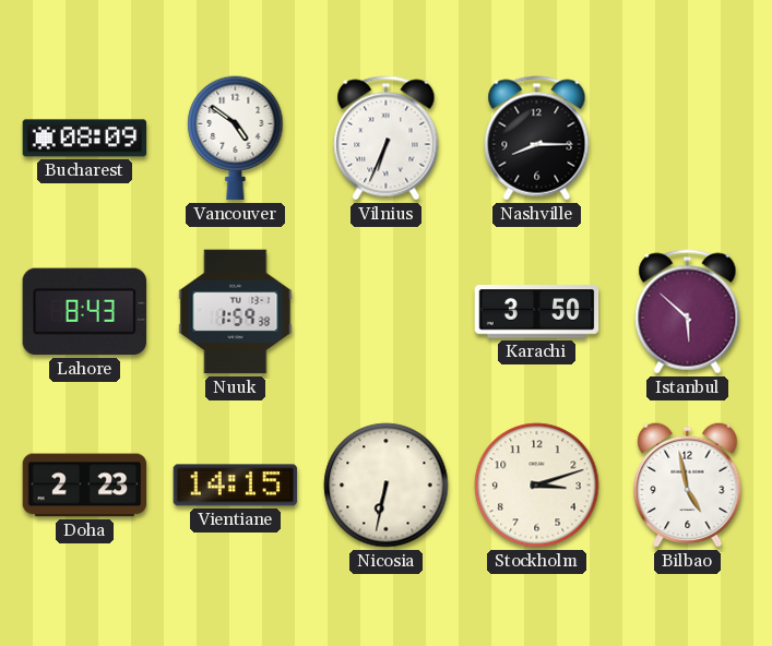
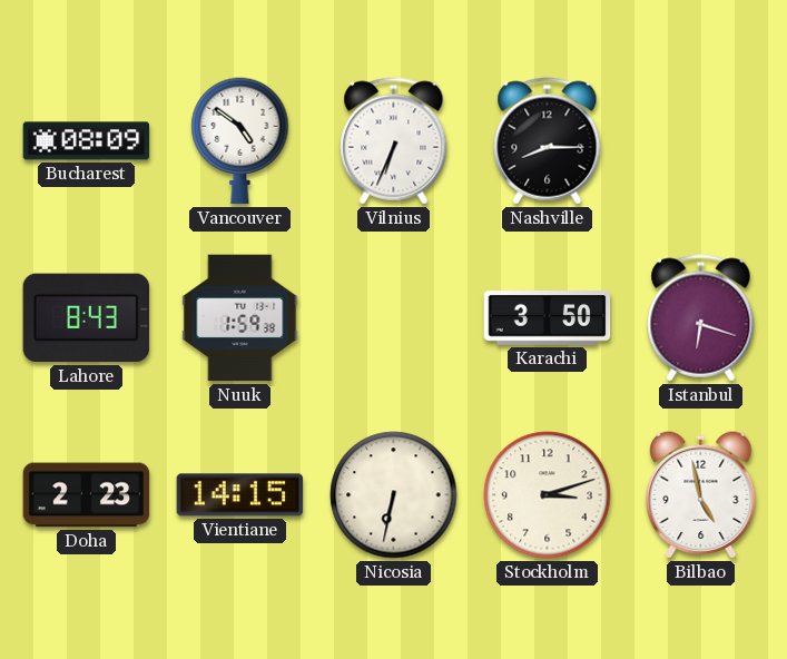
Istanbul: 5:52 -> 6:18 (701, 318)
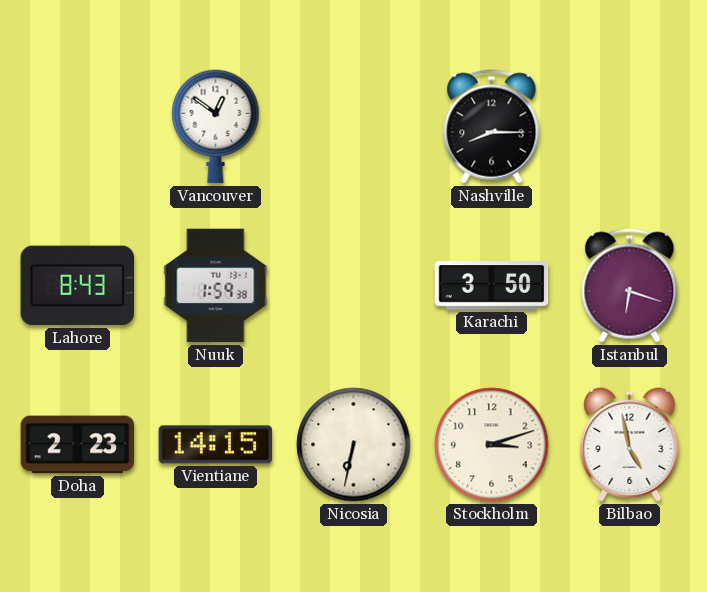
Bucharest: 08:09 -> none (87, 141)
Vancouver: 4:51 -> 12:51 (216, 127)
Vilnius: 6:34 -> none (394, 141)
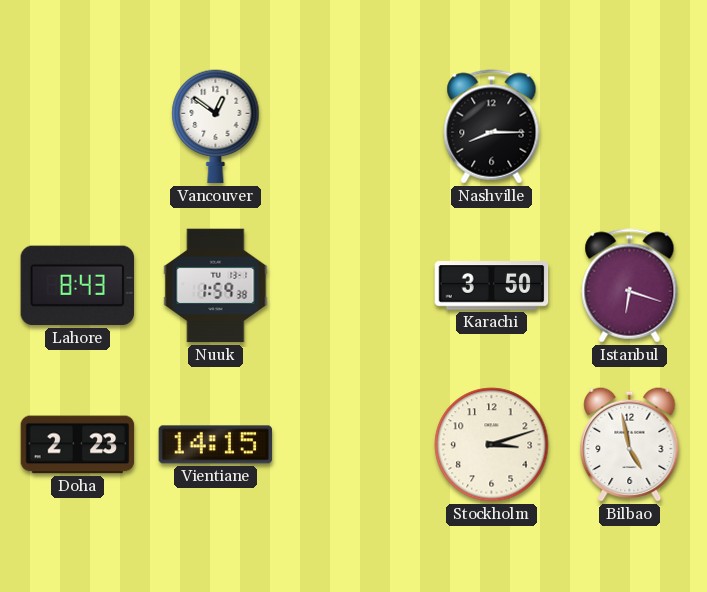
Nicosia: 6:32 -> none (354, 445)
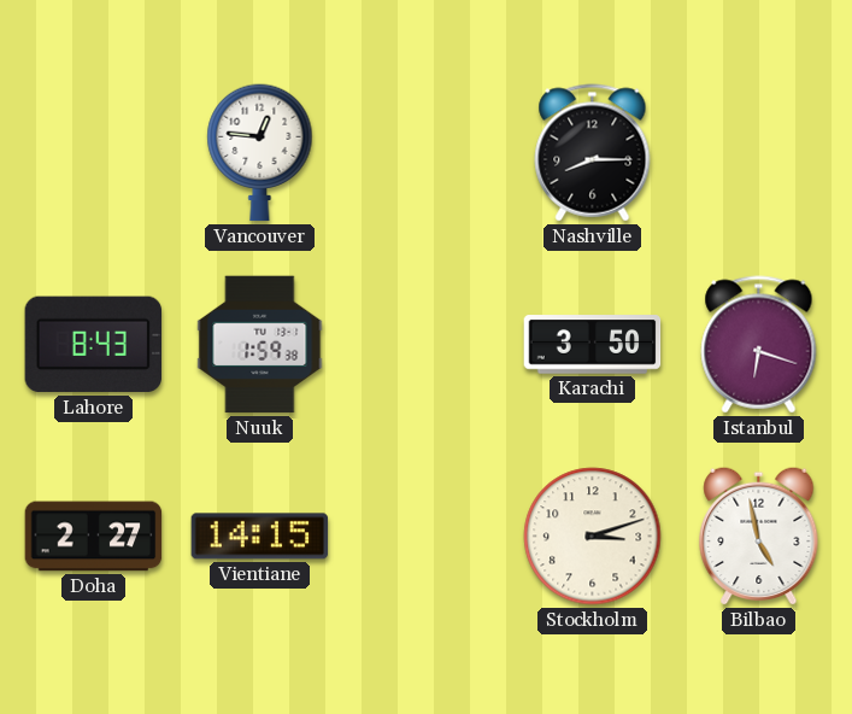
Vancouver: 12:51 -> 12:46 (260, 153)
Doha: 2:23 -> 2:27 (94, 537)
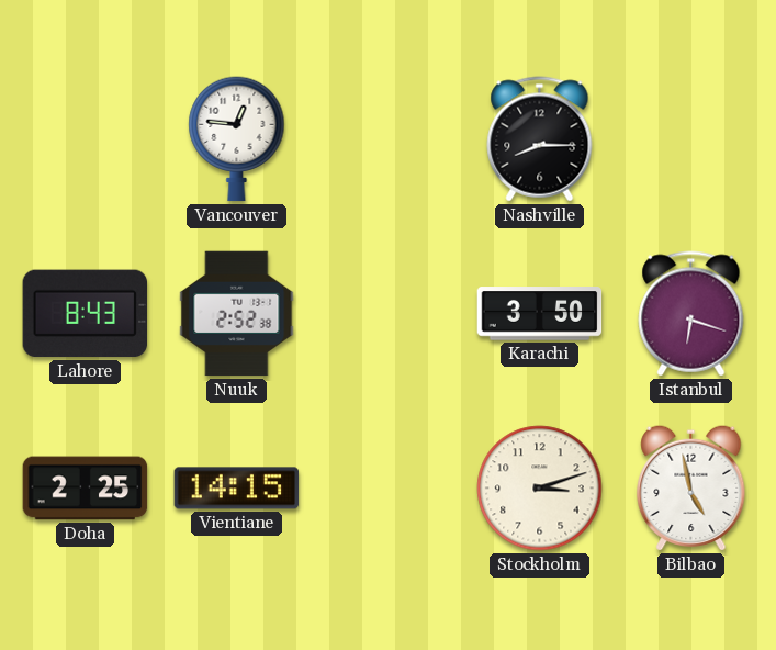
Nuuk: 1:59 -> 2:52 (237, 314)
Doha: 2:27 -> 2:25 (86, 489)
